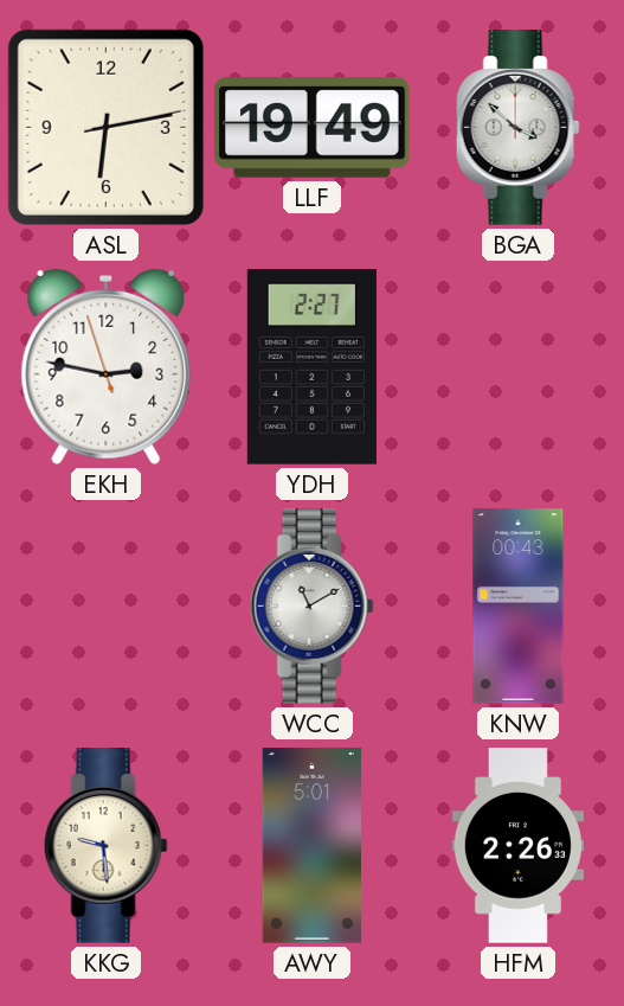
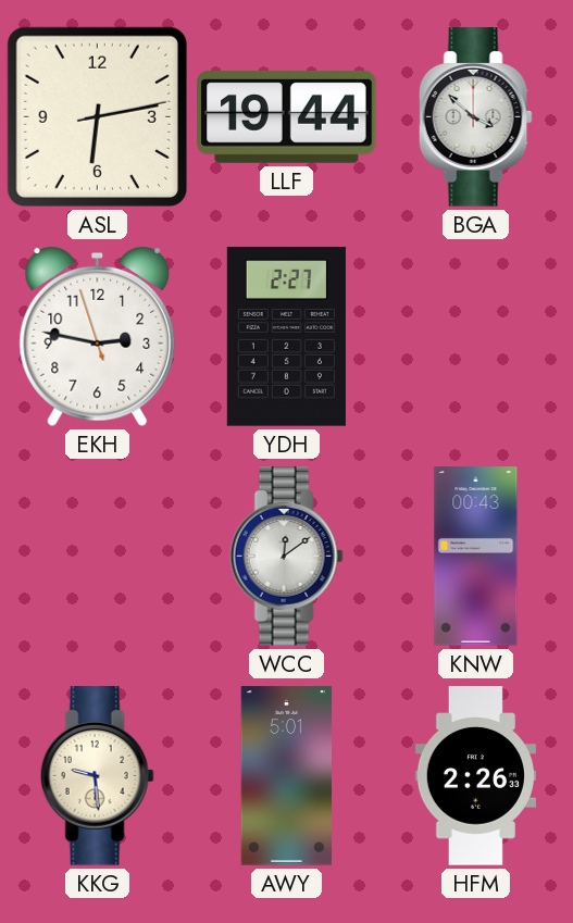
LLF: 19:49 -> 19:44 (287, 116)
WCC: 11:10 -> 12:09 (286, 557)
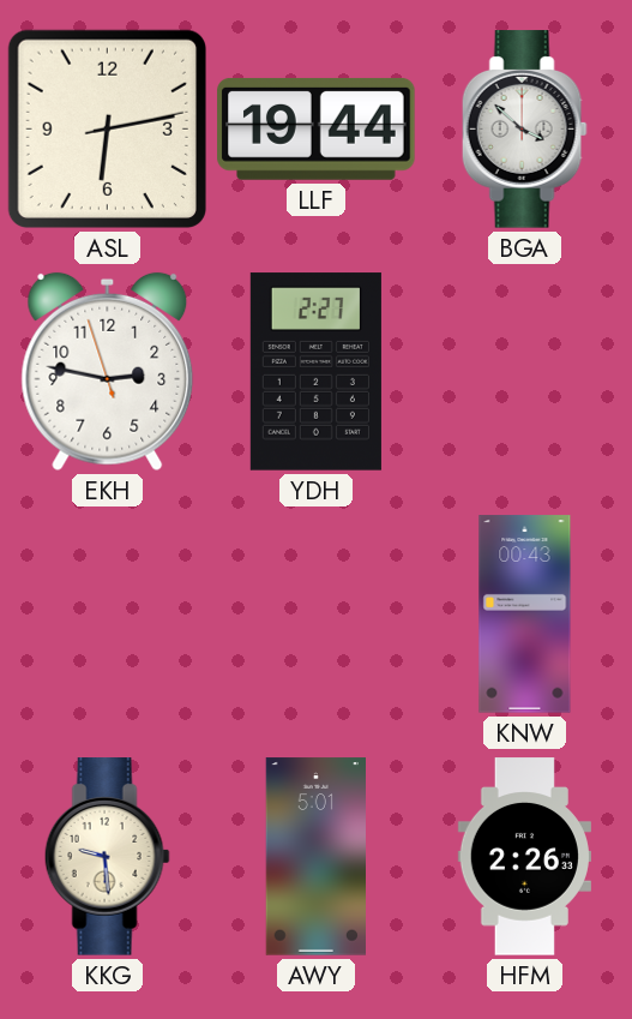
WCC: 12:09 -> none (286, 557)
